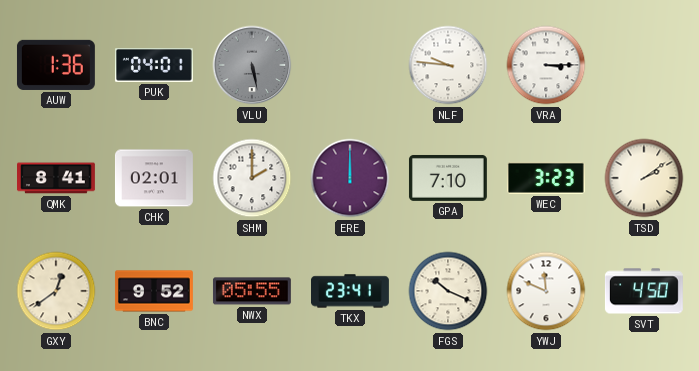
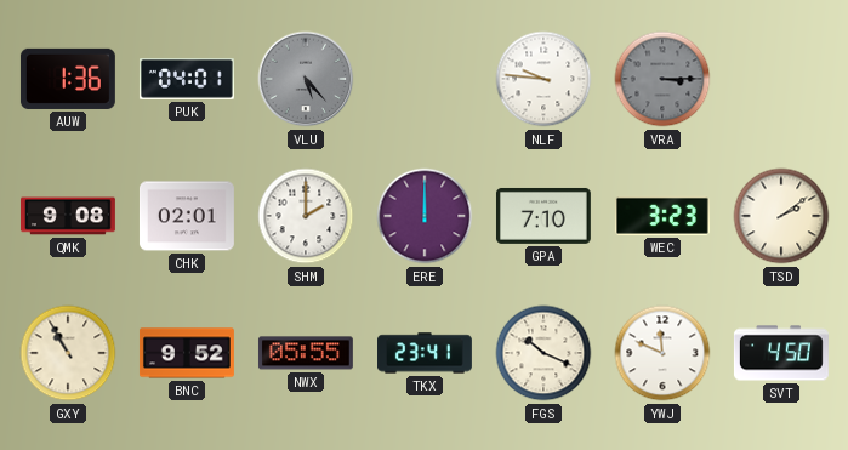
VLU: 5:28 -> 5:23 (306, 79)
VRA dial: white -> grey (662, 79)
QMK: 8:41 -> 9:08 (69, 216)
GXY: 12:39 -> 10:55 (68, 353)
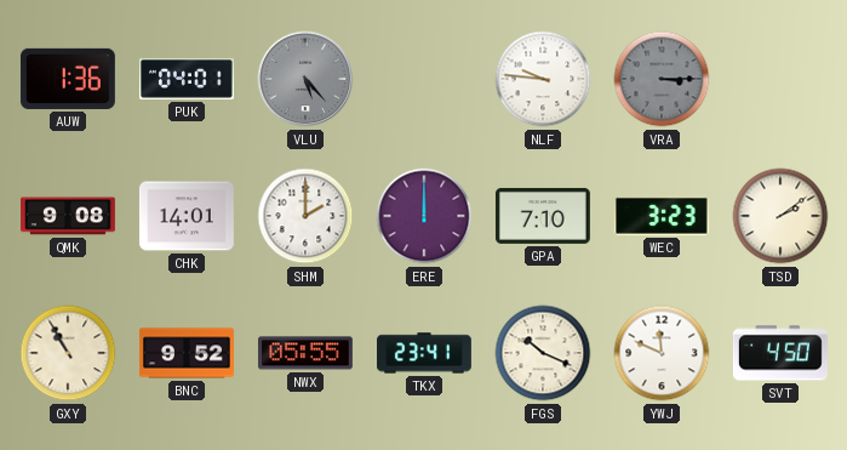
CHK: 02:01 -> 14:01 (187, 216)
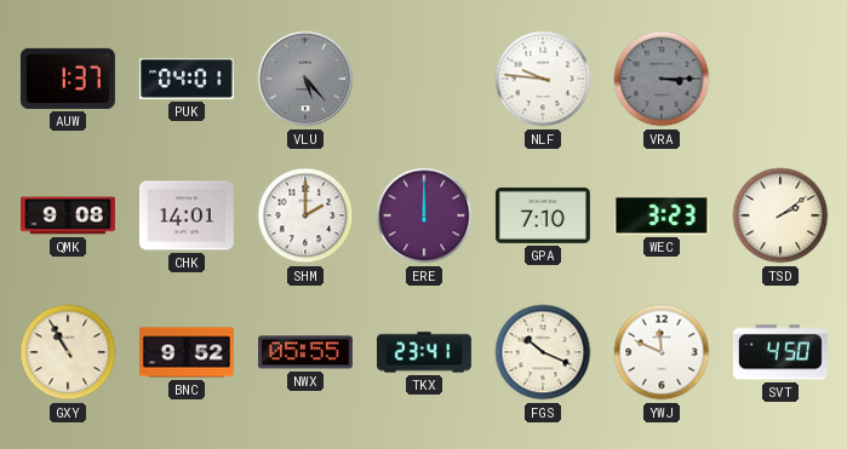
AUW: 1:36 -> 1:37 (68, 79)
